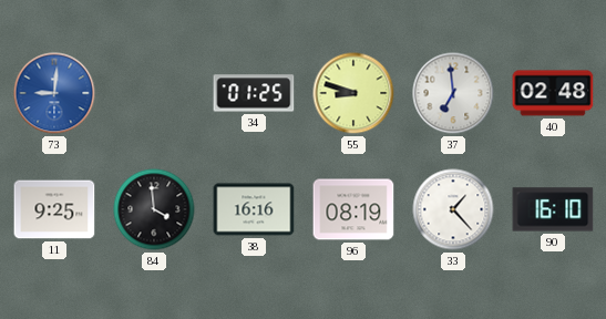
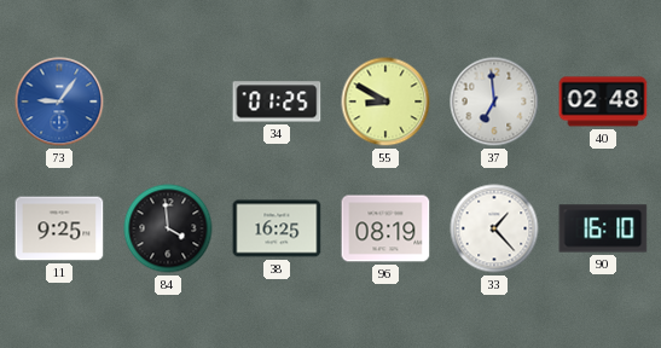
73: 9:01 -> 9:06 (59, 101)
55: 8:48 -> 8:50 (385, 101)
38: 16:16 -> 16:25 (277, 228)
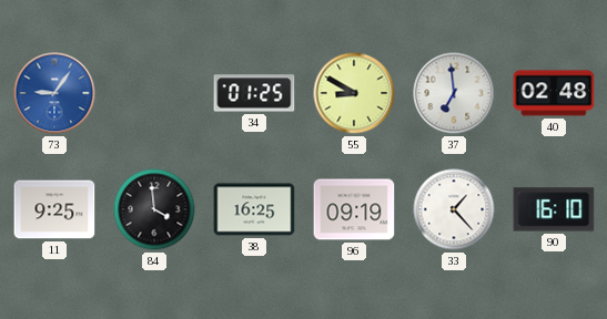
96: 08:19 -> 09:19 (354, 209)
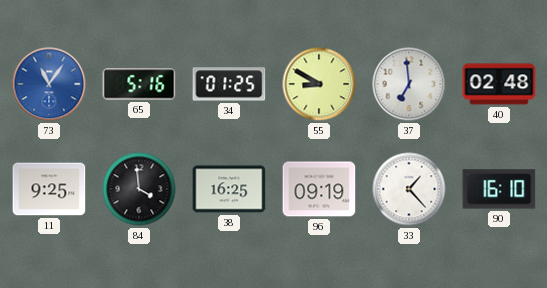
73: 9:06 -> 11:06 (49, 84)
65: none -> 5:16 (139, 84)
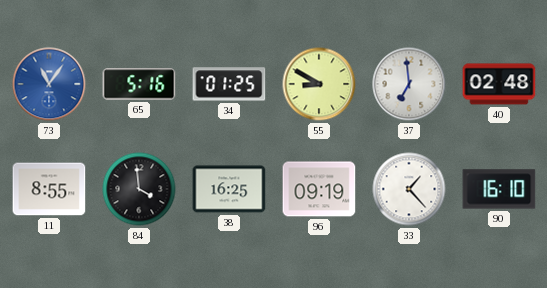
11: 9:25 -> 8:55 (49, 189)
